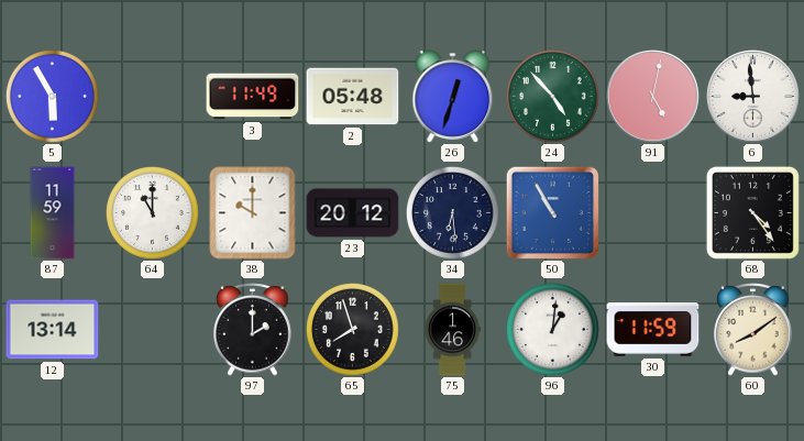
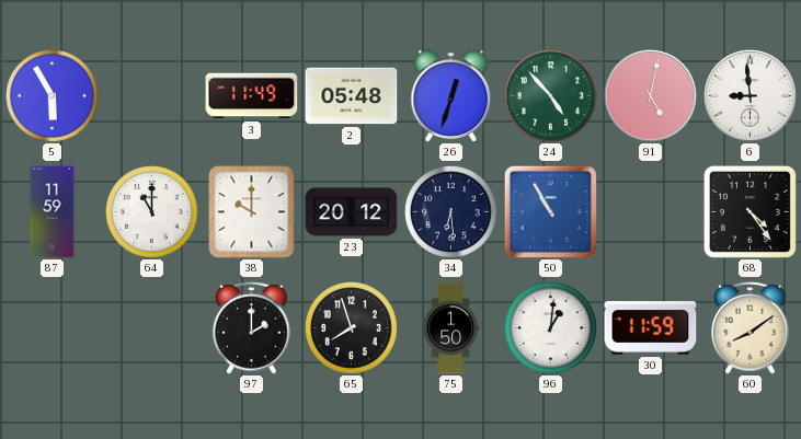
12: 13:14 -> none (53, 330)
75: 1:46 -> 1:50 (450, 328)
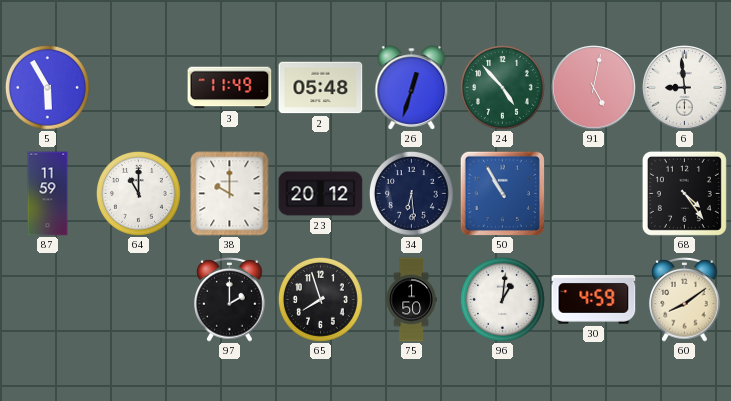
30: 11:59 -> 4:59 (594, 300)
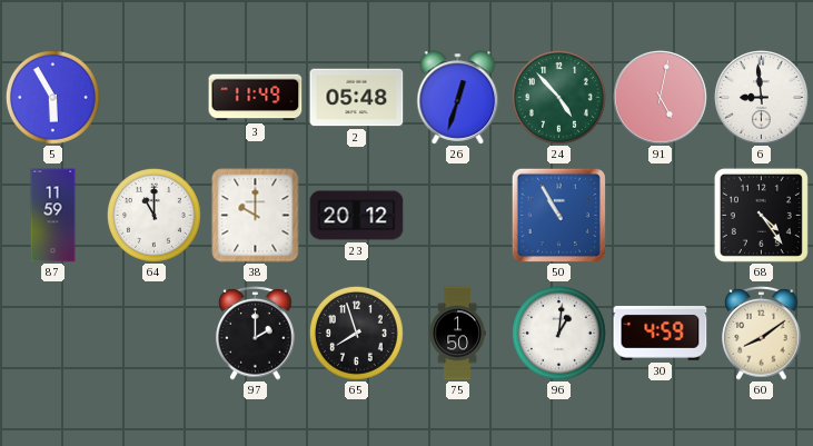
34: 6:29 -> none (412, 194)
